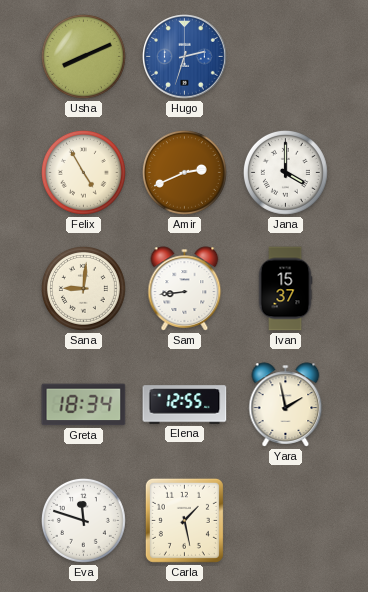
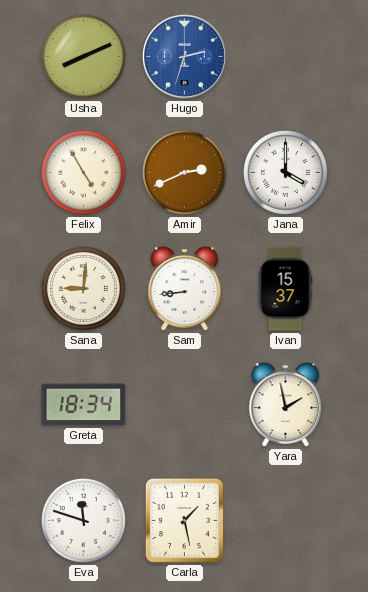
Elena: 12:55 -> none (185, 405)
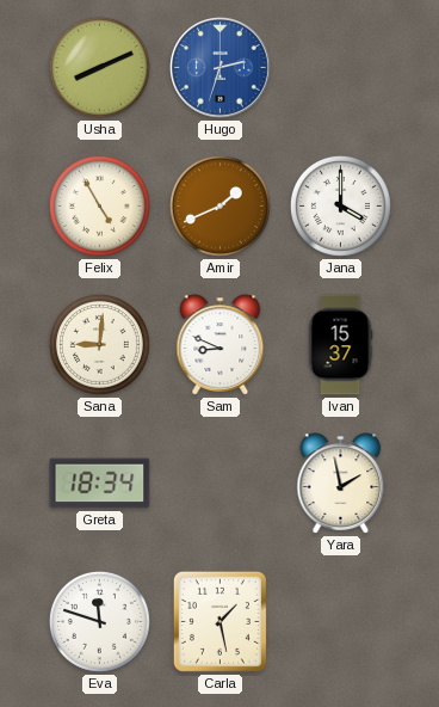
Amir: 2:41 -> 1:41 (219, 205)
Sam: 8:44 -> 8:49 (221, 345)
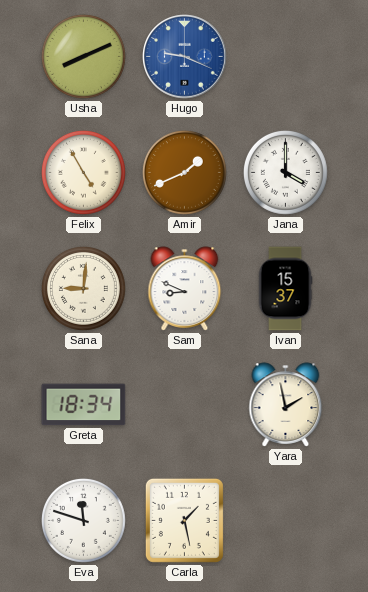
Hugo: 2:33 -> 9:19 (185, 57)
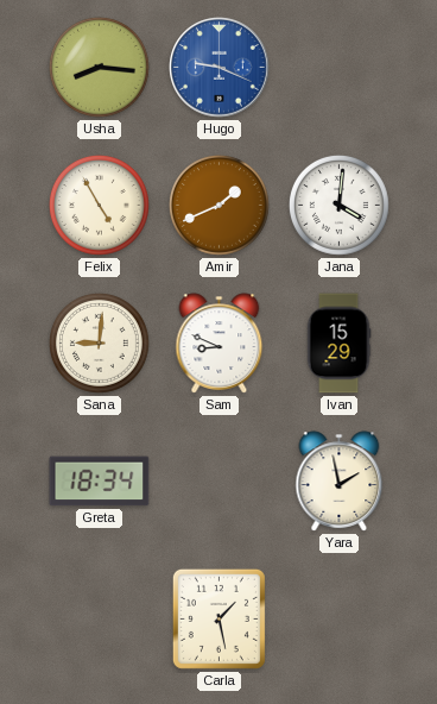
Usha: 8:11 -> 8:16 (99, 67)
Jana: 4:00 -> 4:01 (338, 205)
Ivan: 15:37 -> 15:29 (338, 344)
Eva: 11:48 -> none (83, 520)
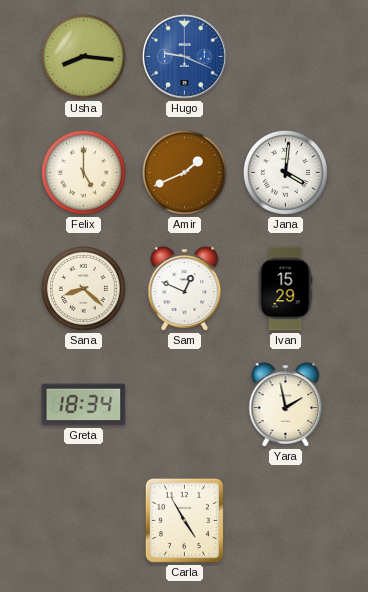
Felix: 4:55 -> 5:00 (83, 172)
Sana: 9:01 -> 8:22 (83, 288)
Sam: 8:49 -> 12:49 (185, 289)
Carla: 1:28 -> 4:55 (184, 520)
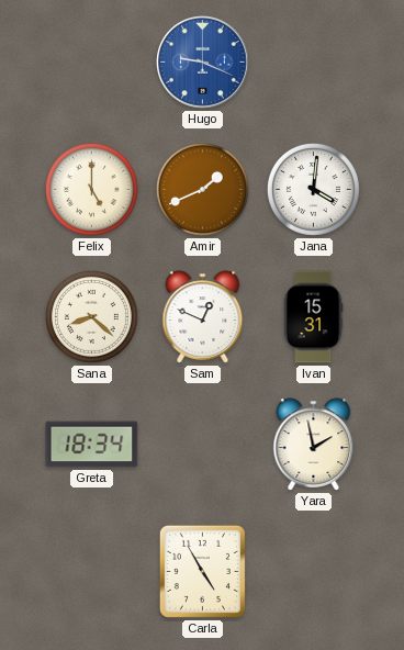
Usha: 8:16 -> none (83, 56)
Ivan: 15:29 -> 15:31 (313, 317)
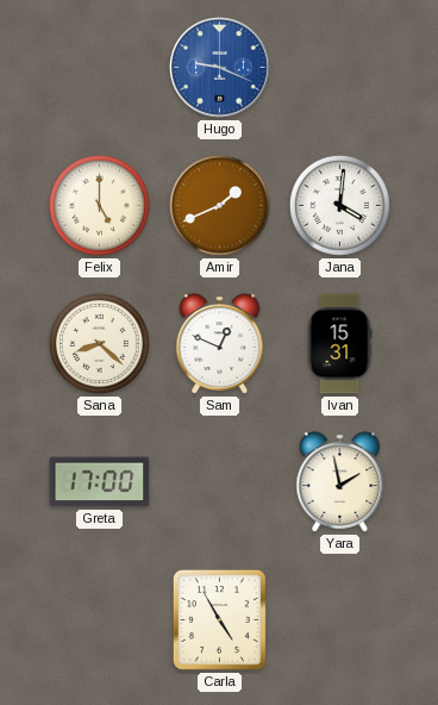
Greta: 18:34 -> 17:00 (100, 482)
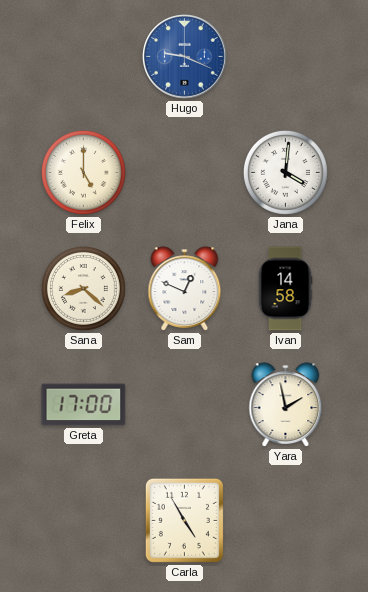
Amir: 1:41 -> none (219, 205)
Ivan: 15:31 -> 14:58 (285, 289)
